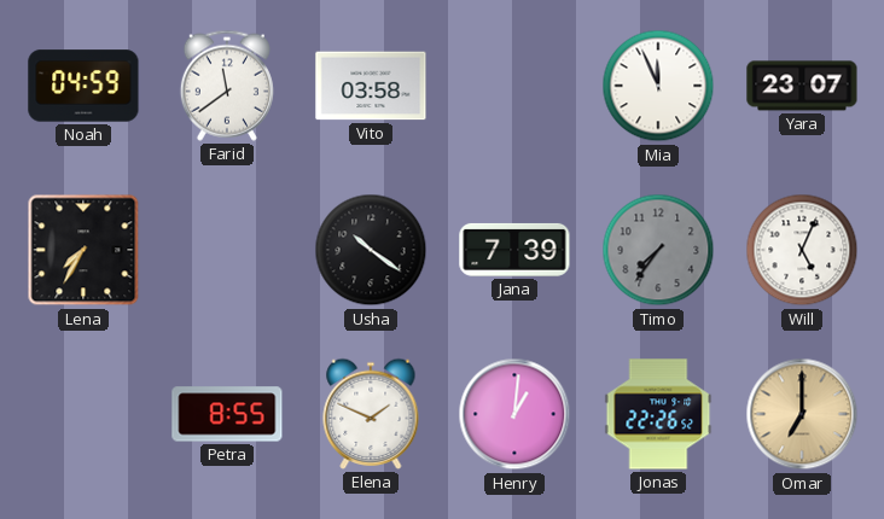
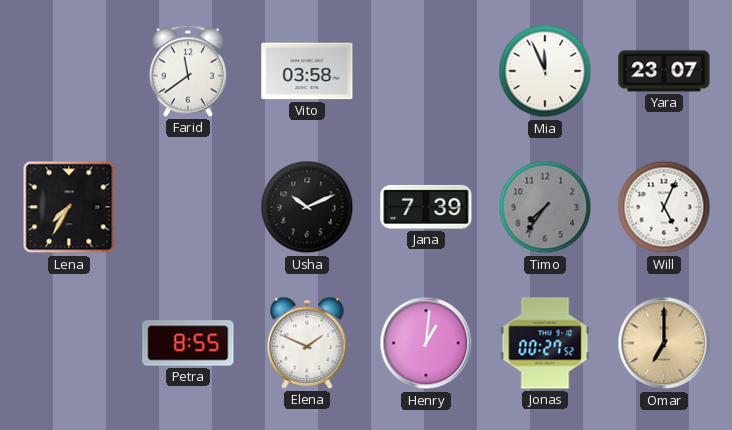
Noah: 04:59 -> none (83, 86)
Usha: 10:21 -> 10:11 (307, 207)
Jonas: 22:26 -> 00:27 (545, 343)
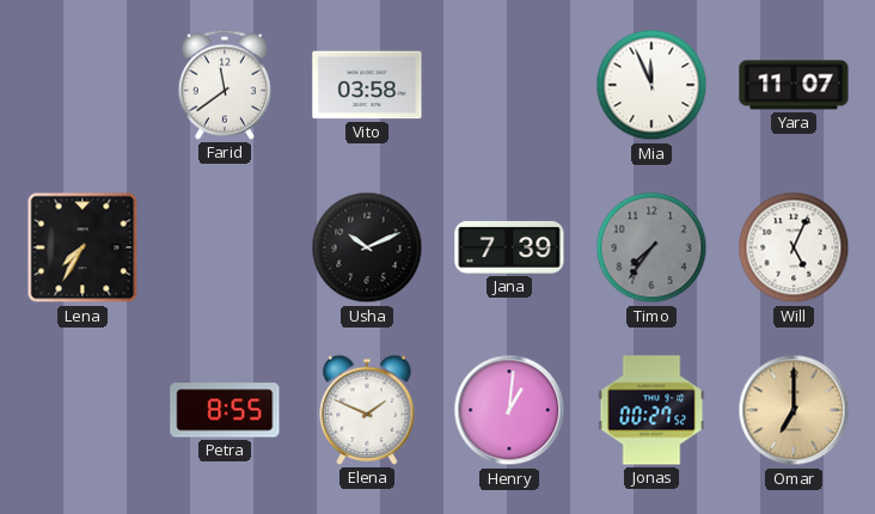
Yara: 23:07 -> 11:07 (794, 85)
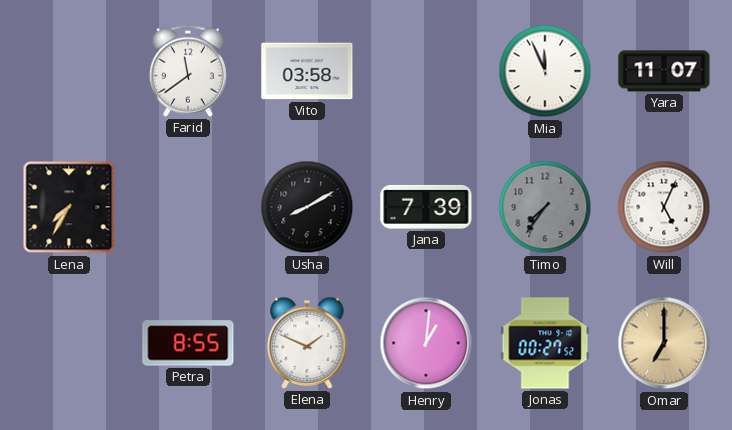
Usha: 10:11 -> 8:10 (307, 207)
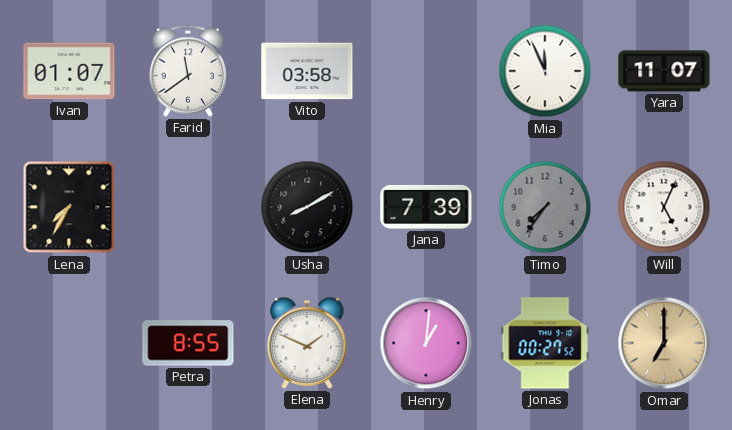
Ivan: none -> 01:07 (69, 71)
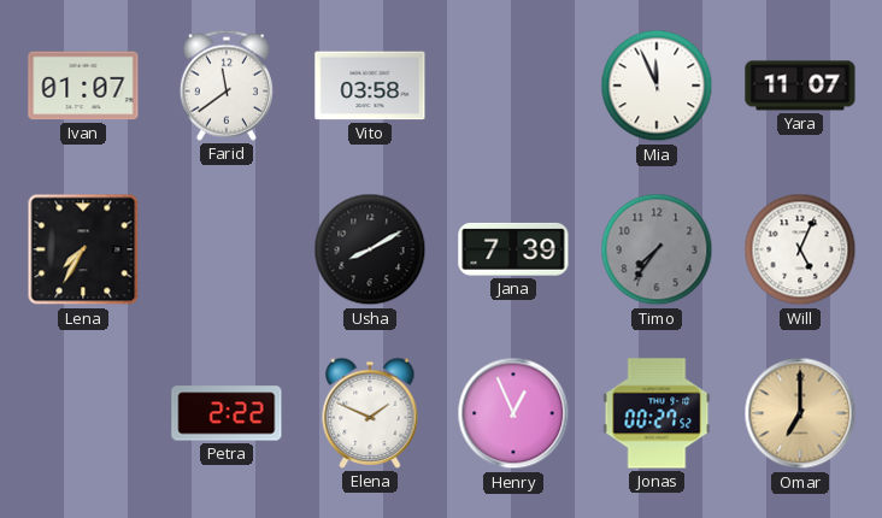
Petra: 8:55 -> 2:22 (227, 413)
Henry: 1:01 -> 12:56 (513, 413)
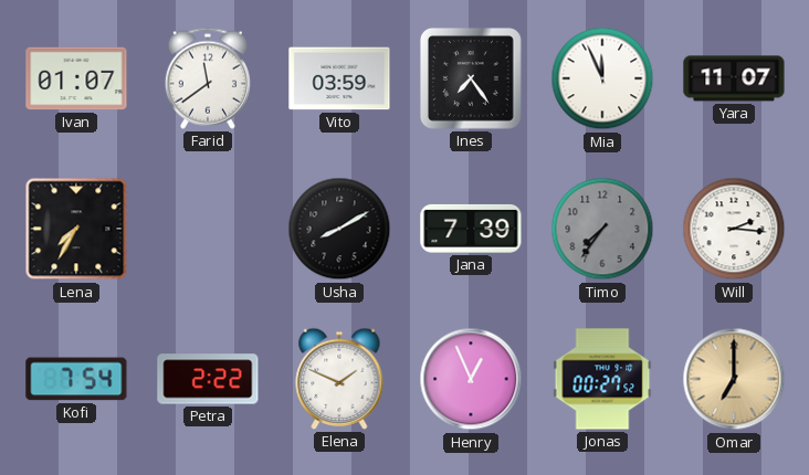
Vito: 03:58 -> 03:59 (339, 78)
Ines: none -> 7:24 (471, 78)
Will: 5:04 -> 2:16 (734, 229)
Kofi: none -> 7:54 (76, 379)
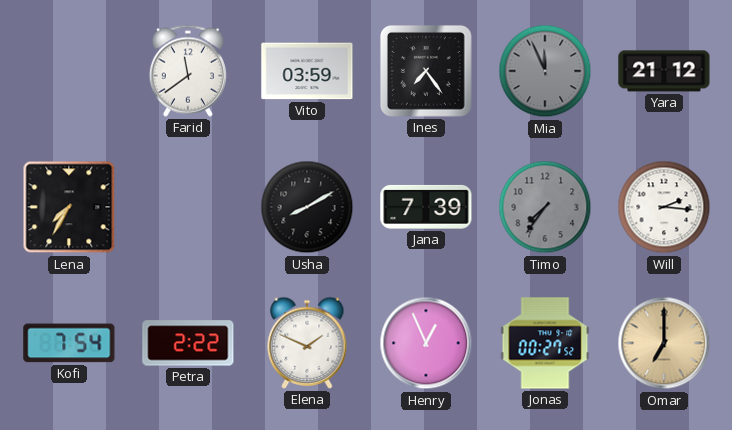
Ivan: 01:07 -> none (76, 78)
Mia dial: white -> grey (545, 71)
Yara: 11:07 -> 21:12 (664, 71)
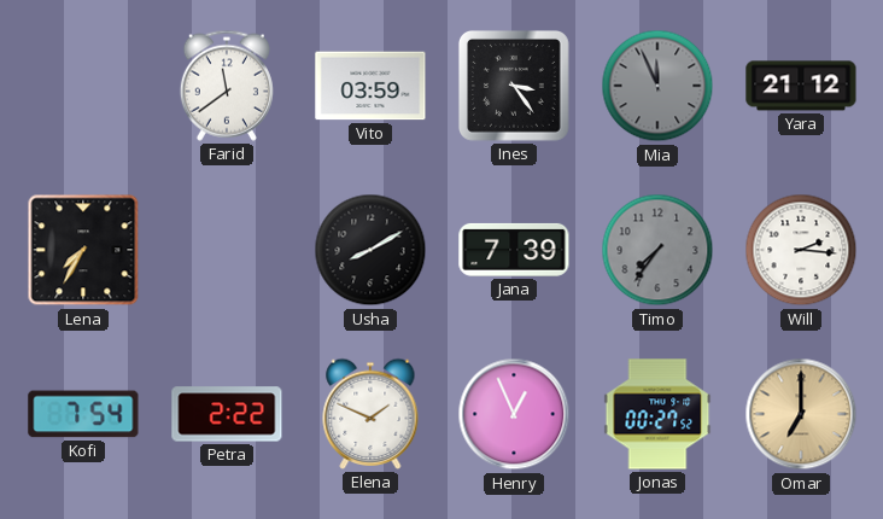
Ines: 7:24 -> 3:24 (514, 86)
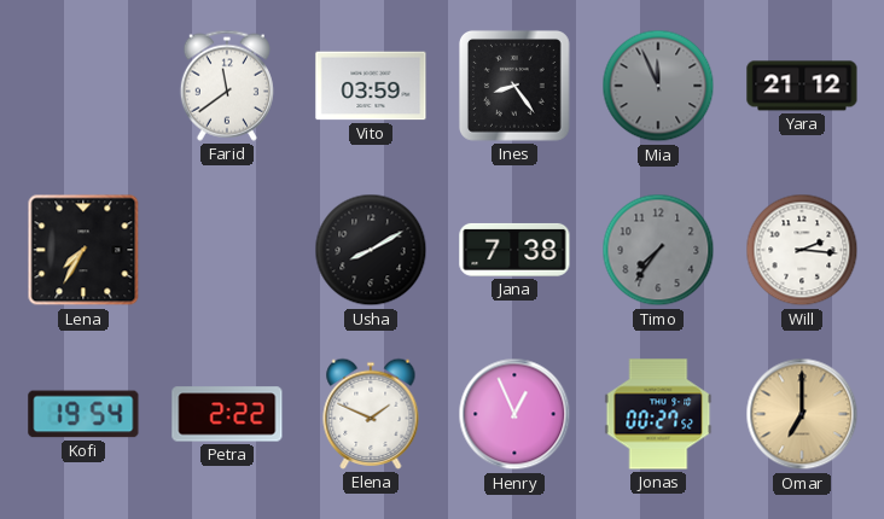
Ines: 3:24 -> 8:24 (514, 86)
Jana: 7:39 -> 7:38 (514, 250)
Kofi: 7:54 -> 19:54 (83, 414)
